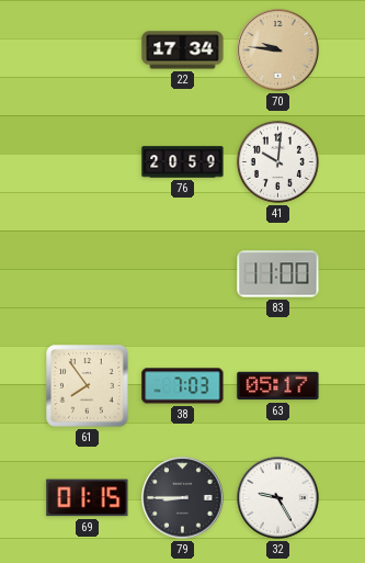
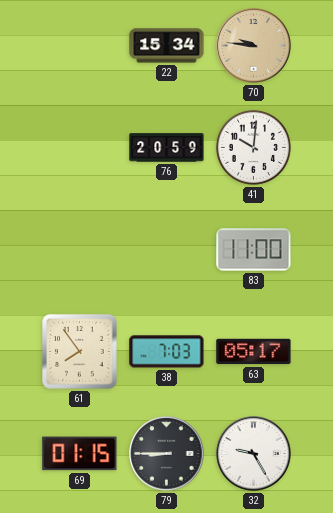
22: 17:34 -> 15:34 (167, 46)
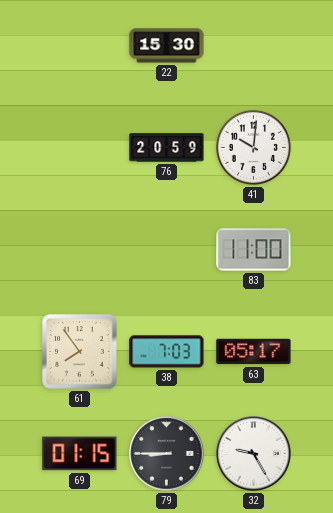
22: 15:34 -> 15:30 (167, 46)
70: 9:46 -> none (254, 46)
